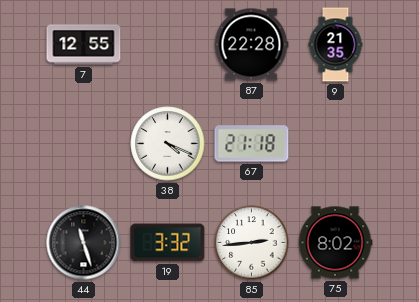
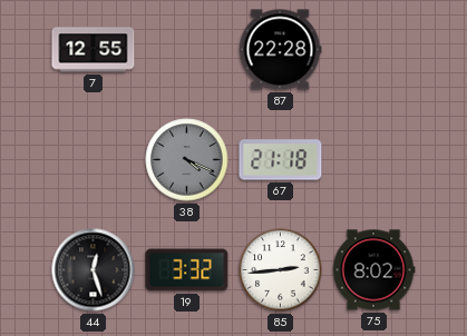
9: 21:35 -> none (336, 45)
38 dial: white -> grey (187, 160)
44: 11:27 -> 12:27 (94, 270)
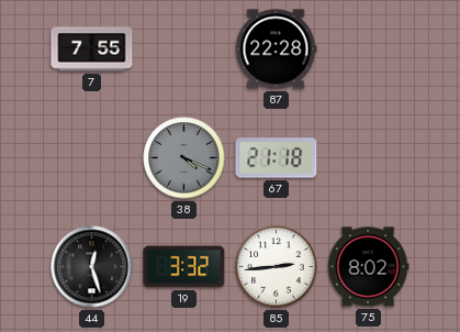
7: 12:55 -> 7:55 (92, 49)
